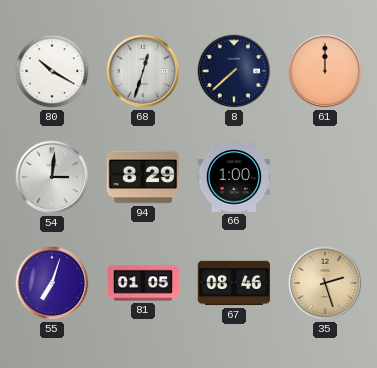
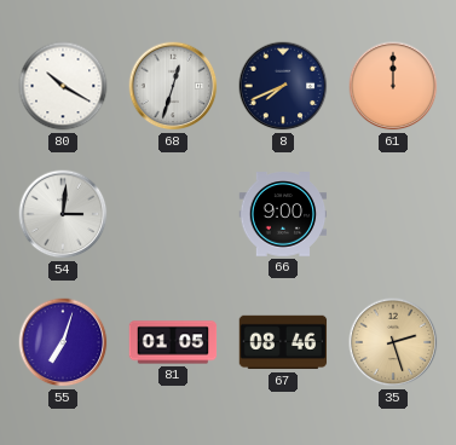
8: 7:38 -> 7:41 (283, 86)
94: 8:29 -> none (143, 177)
66: 1:00 -> 9:00 (283, 214)
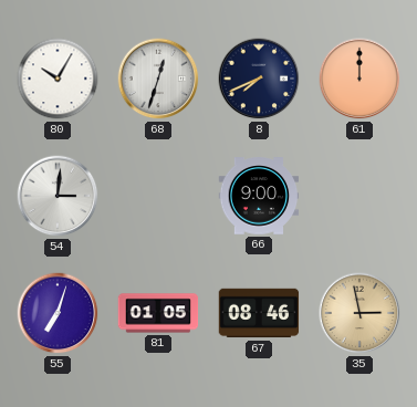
80: 10:20 -> 10:05 (58, 79)
35: 2:27 -> 2:58 (359, 313)
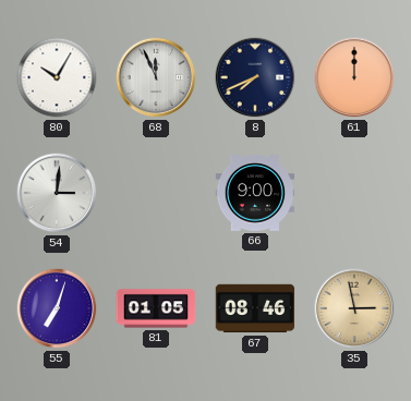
68: 12:33 -> 11:56 (156, 77)
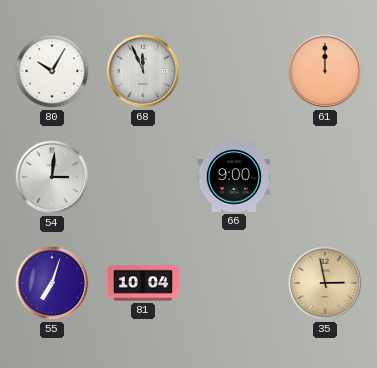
8: 7:41 -> none (255, 77)
81: 01:05 -> 10:04 (143, 283)
67: 08:46 -> none (255, 308)
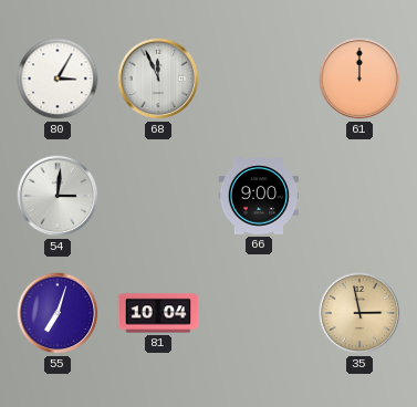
80: 10:05 -> 3:05 (58, 79)
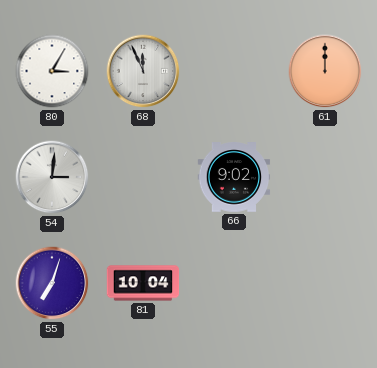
66: 9:00 -> 9:02 (234, 177)
35: 2:58 -> none (359, 313)
